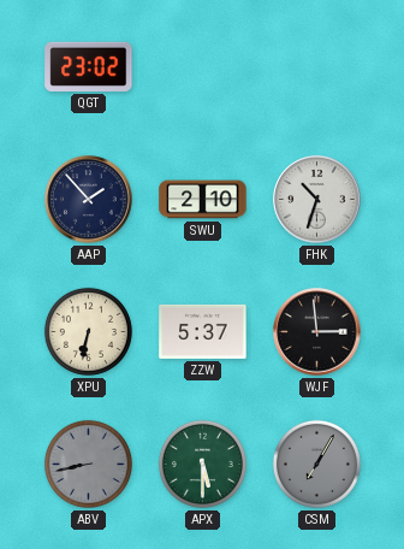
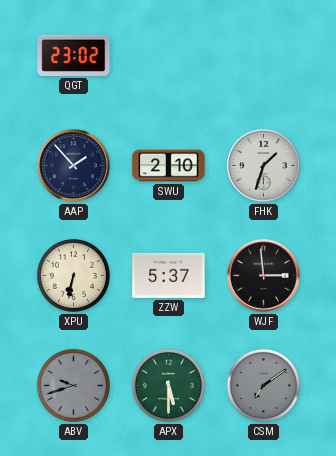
FHK: 10:33 -> 1:33 (264, 166)
ABV: 8:43 -> 9:42 (73, 385)
CSM: 7:05 -> 7:09 (263, 385)
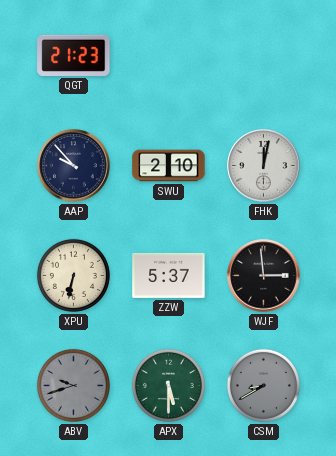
QGT: 23:02 -> 21:23 (74, 55)
AAP: 1:53 -> 9:53 (74, 166)
FHK: 1:33 -> 12:02 (264, 166)
CSM: 7:09 -> 8:40 (263, 385)
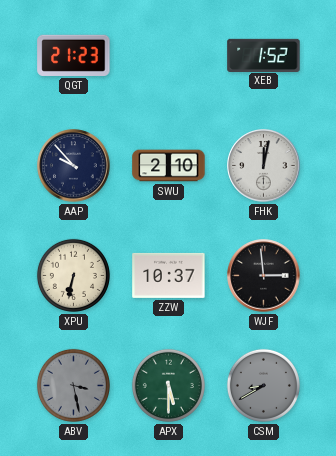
XEB: none -> 1:52 (264, 55)
ZZW: 5:37 -> 10:37 (169, 275)
ABV: 9:42 -> 3:28 (73, 385)
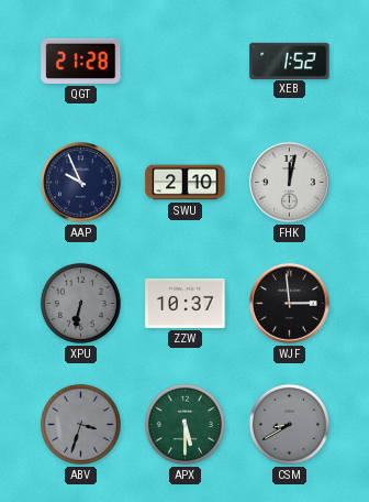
QGT: 21:23 -> 21:28 (81, 61)
AAP: 9:53 -> 9:56 (81, 183)
XPU dial: cream -> grey (80, 303)
ABV: 3:28 -> 3:33 (80, 424)
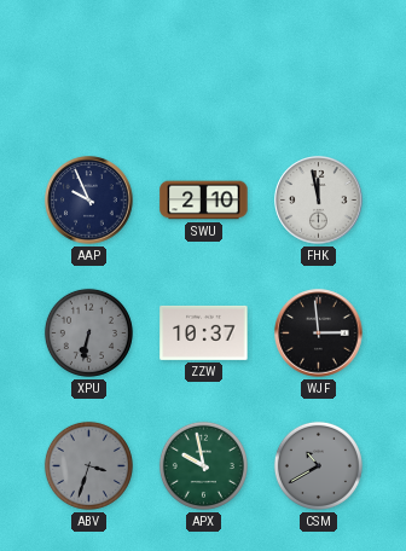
QGT: 21:28 -> none (81, 61)
XEB: 1:52 -> none (290, 61)
FHK: 12:02 -> 11:58 (319, 201)
APX: 5:30 -> 9:58 (203, 465)
CSM: 8:40 -> 10:40 (318, 465)
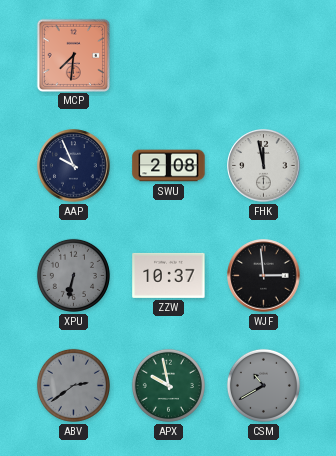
MCP: none -> 7:31 (73, 55)
SWU: 2:10 -> 2:08 (169, 166)
ABV: 3:33 -> 2:39 (73, 385)
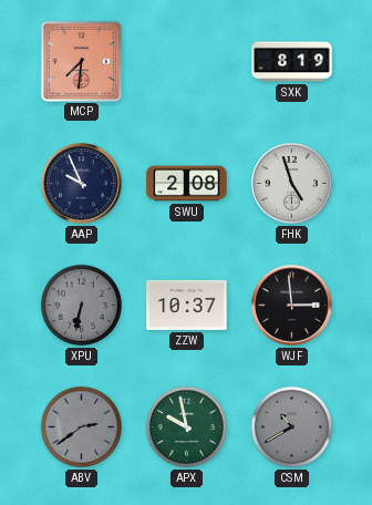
SXK: none -> 8:19 (292, 62)
FHK: 11:58 -> 4:57 (292, 184)
